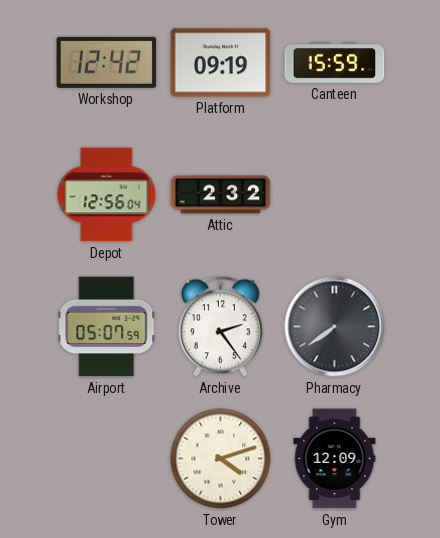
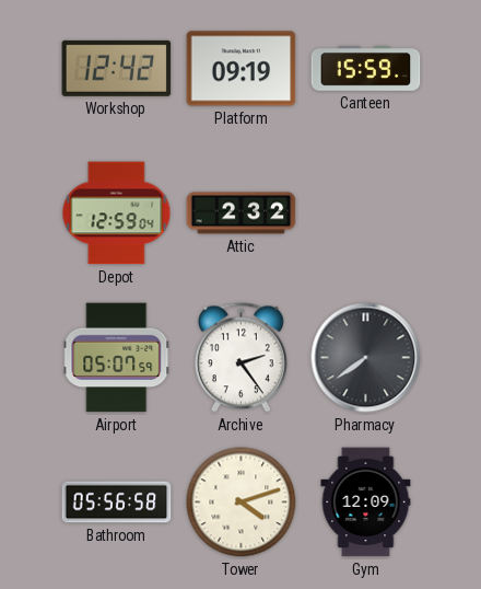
Depot: 12:56 -> 12:59 (117, 213)
Bathroom: none -> 05:56 (117, 503)
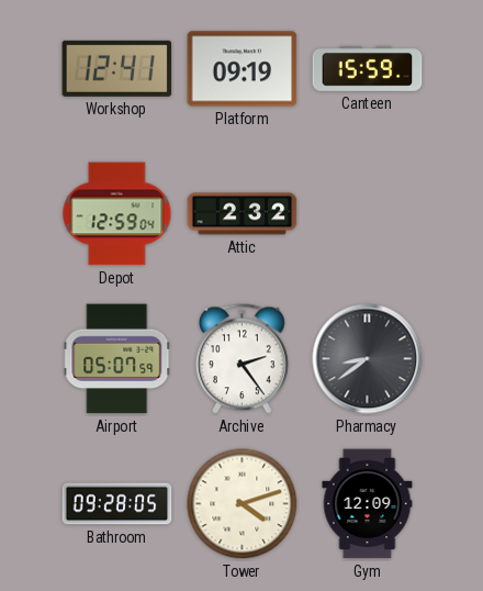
Workshop: 12:42 -> 12:41 (117, 68)
Pharmacy: 7:39 -> 8:39 (368, 359)
Bathroom: 05:56 -> 09:28 (117, 504)
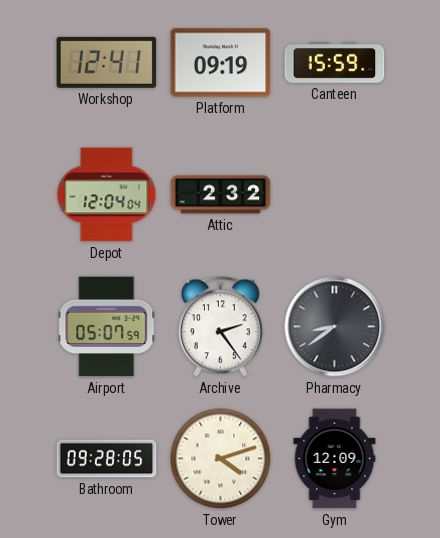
Depot: 12:59 -> 12:04 (107, 195)
